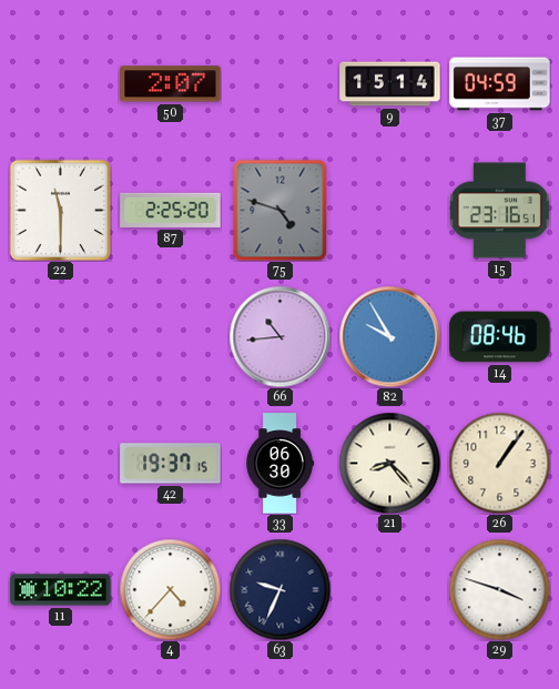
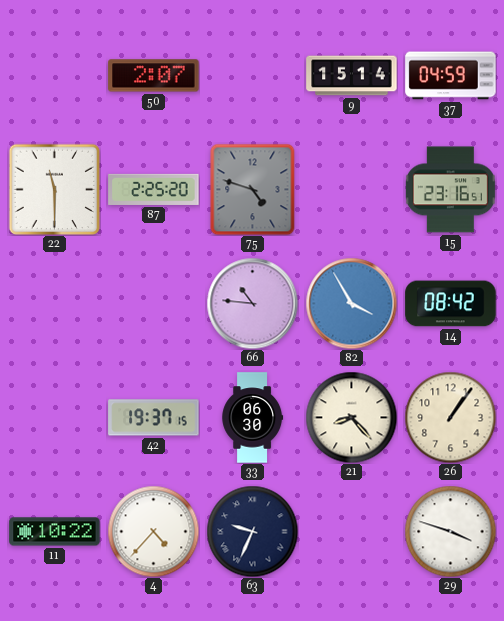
66: 10:44 -> 10:46 (252, 303)
82: 9:55 -> 3:55 (351, 303)
14: 08:46 -> 08:42 (451, 304)
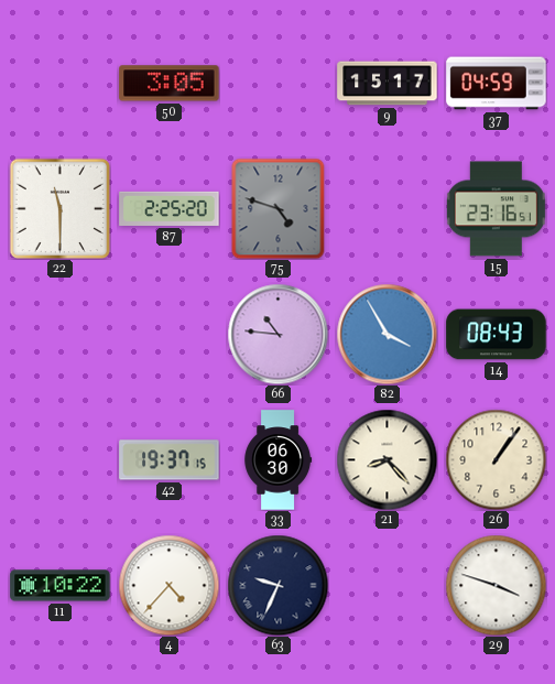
50: 2:07 -> 3:05 (170, 84)
9: 15:14 -> 15:17 (388, 84)
14: 08:42 -> 08:43 (497, 335)
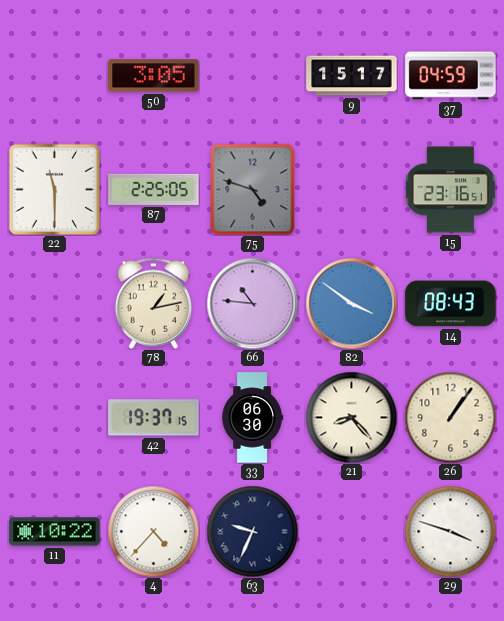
87: 2:25:20 -> 2:25:05 (154, 189)
78: none -> 1:13 (153, 303)
82: 3:55 -> 3:51 (351, 303)
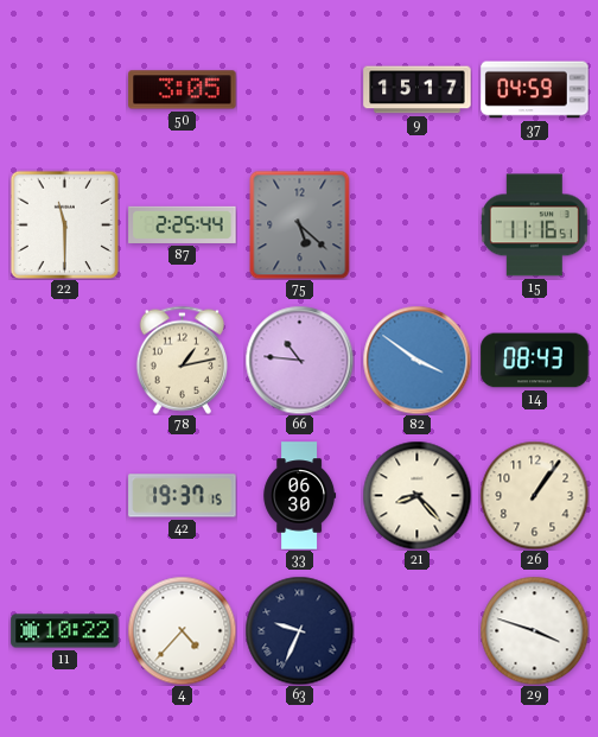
87: 2:25:05 -> 2:25:44 (183, 224)
75: 4:48 -> 5:22 (300, 224)
15: 23:16 -> 11:16 (534, 225)
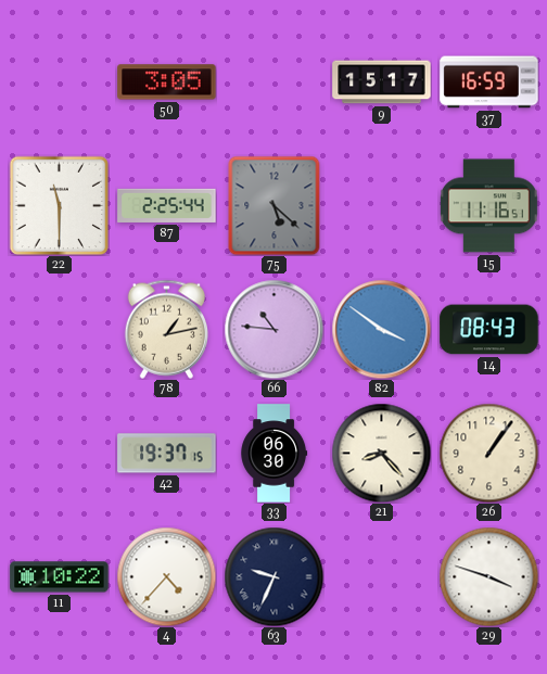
37: 04:59 -> 16:59 (489, 82)
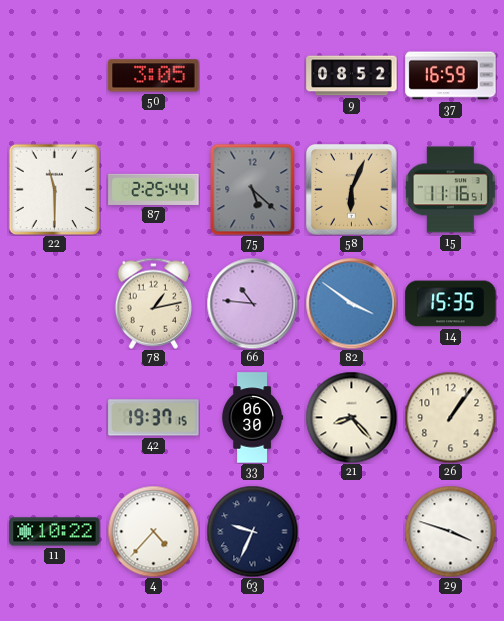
9: 15:17 -> 08:52 (352, 76)
58: none -> 6:04 (352, 190)
14: 08:43 -> 15:35 (451, 304)
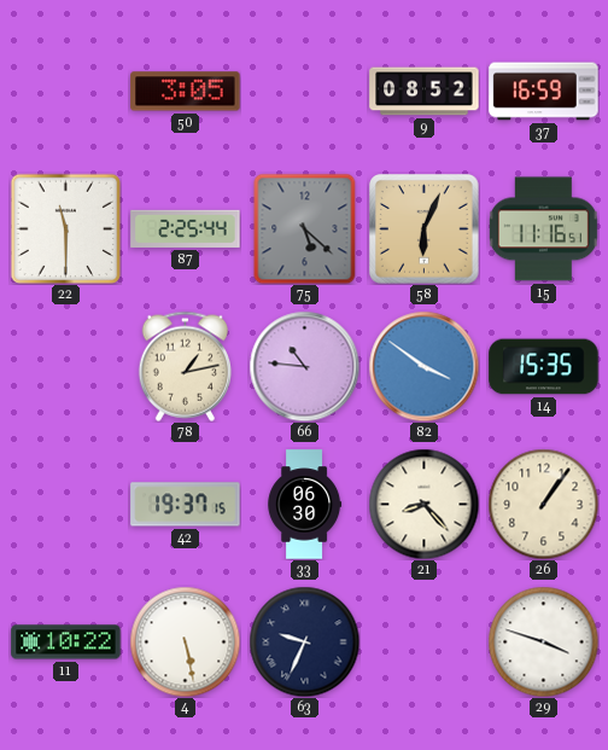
4: 4:37 -> 5:28 (185, 641)
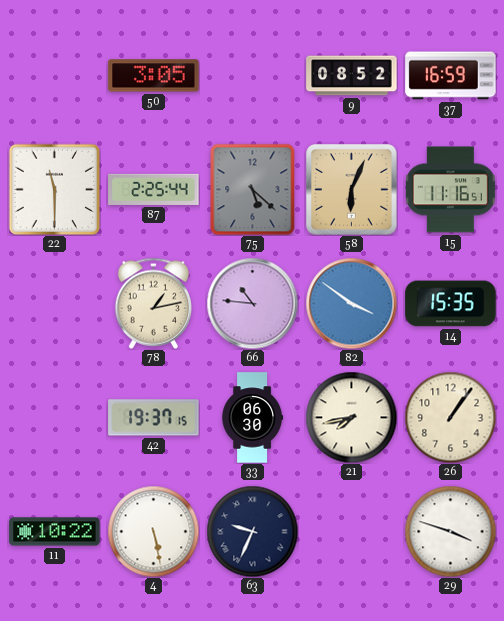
21: 8:23 -> 7:43 (351, 417)
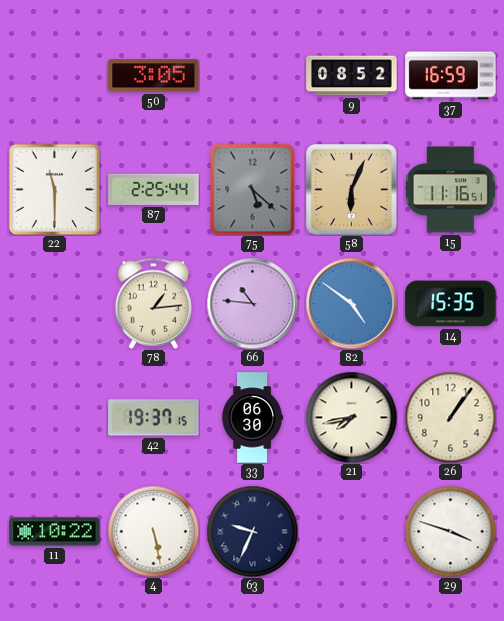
78: 1:13 -> 1:14 (153, 303)
82: 3:51 -> 4:51 (351, 303)
